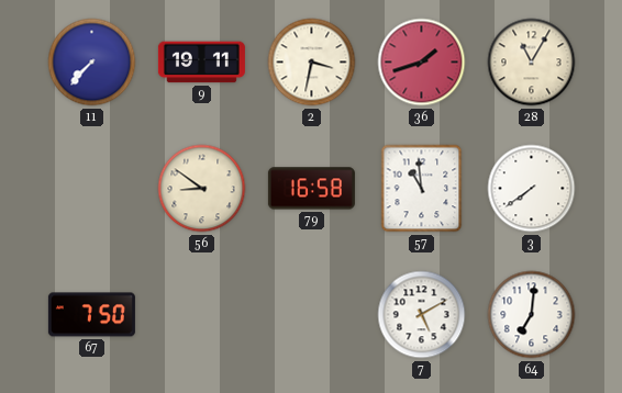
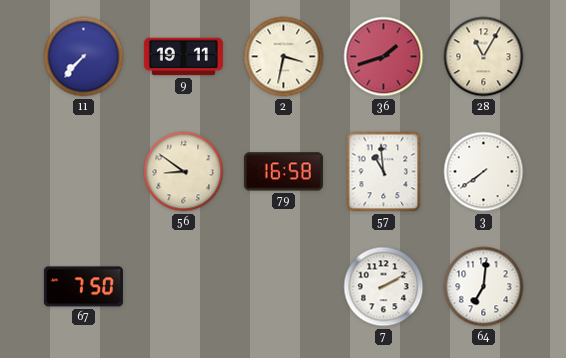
7: 5:10 -> 2:10 (384, 287)
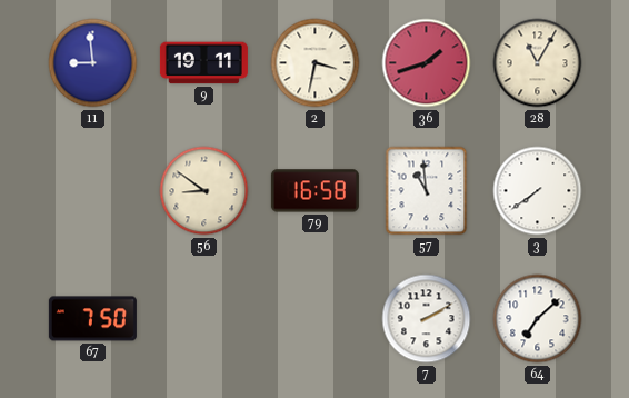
11: 7:37 -> 8:59 (93, 63)
64: 7:01 -> 7:08 (538, 319)
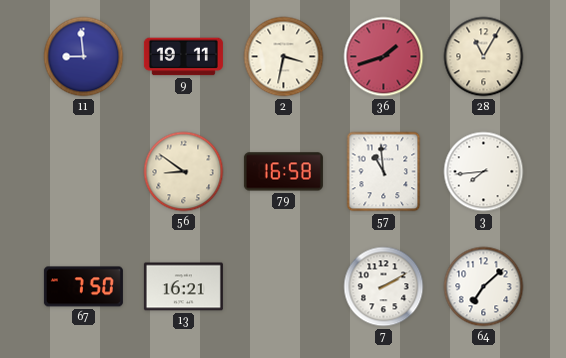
3: 7:39 -> 7:44 (484, 172)
13: none -> 16:21 (183, 287)
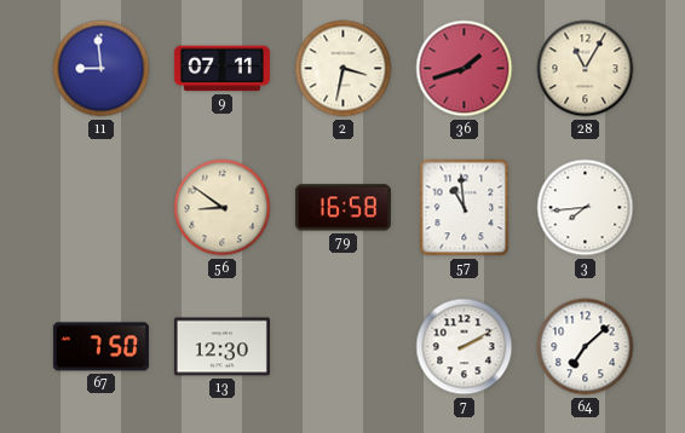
9: 19:11 -> 07:11 (221, 69)
13: 16:21 -> 12:30 (221, 347)
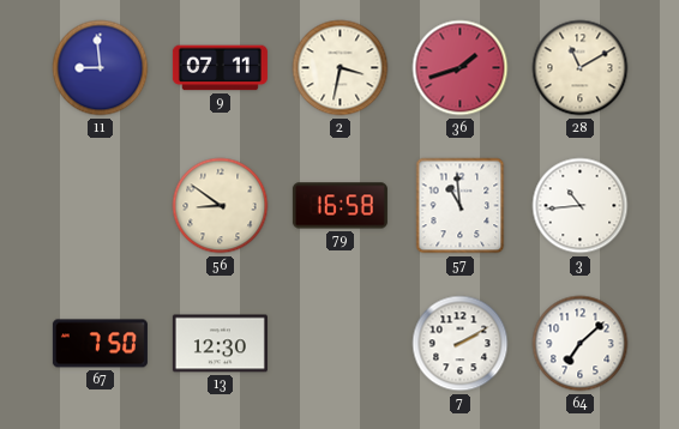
28: 11:05 -> 11:10 (581, 68)
3: 7:44 -> 10:44 (581, 206)
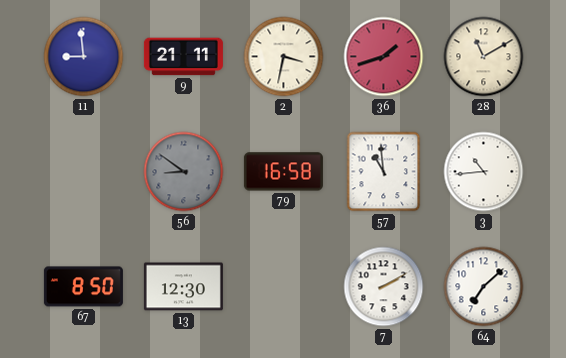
9: 07:11 -> 21:11 (183, 57)
56 dial: cream -> grey (184, 172)
67: 7:50 -> 8:50 (83, 287)
